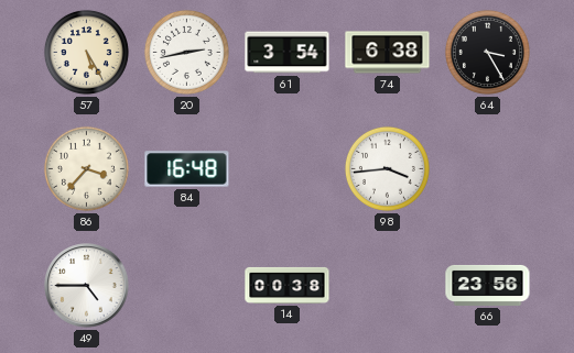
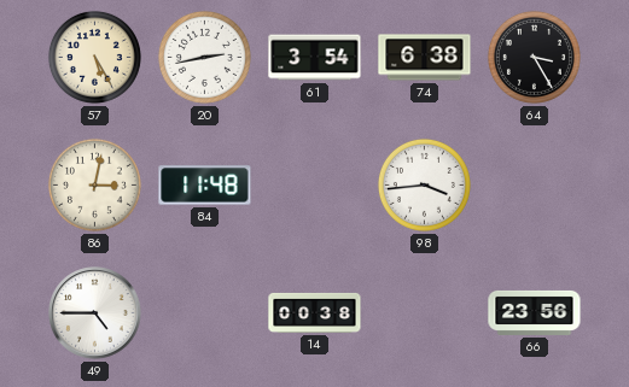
86: 3:37 -> 3:02 (94, 184)
84: 16:48 -> 11:48 (205, 186)
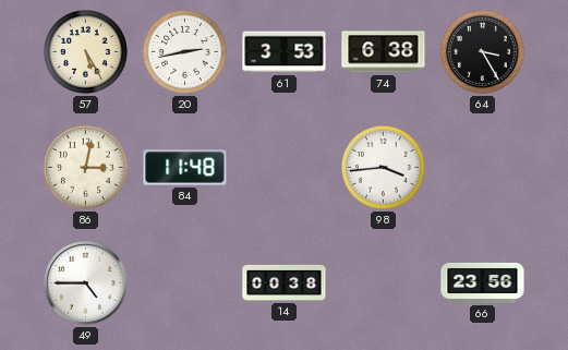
61: 3:54 -> 3:53 (285, 52)
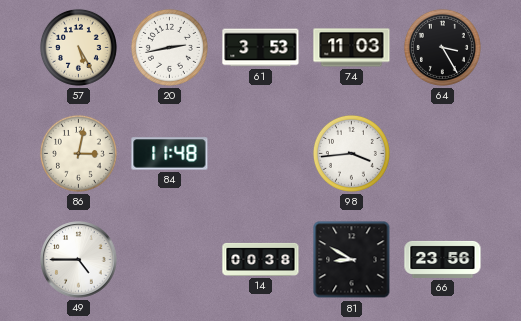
74: 6:38 -> 11:03 (352, 48)
81: none -> 8:50 (352, 260)
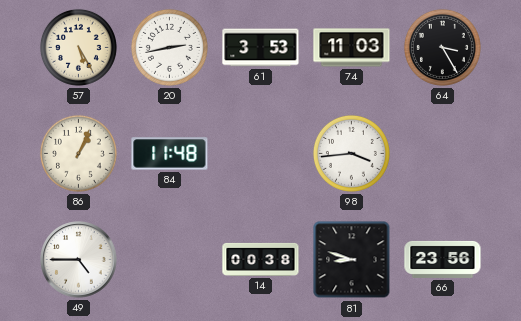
86: 3:02 -> 1:04 (78, 153)
81: 8:50 -> 8:48 (352, 260)
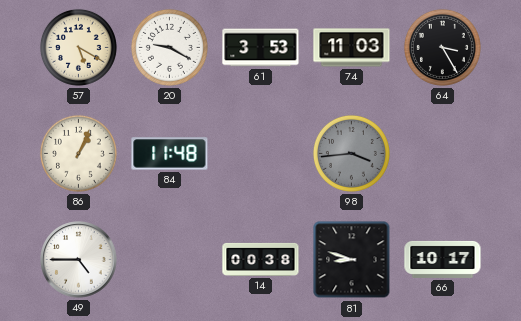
57: 5:25 -> 5:20 (78, 47)
20: 2:43 -> 9:20 (169, 47)
98 dial: white -> grey (351, 153)
66: 23:56 -> 10:17 (443, 259)
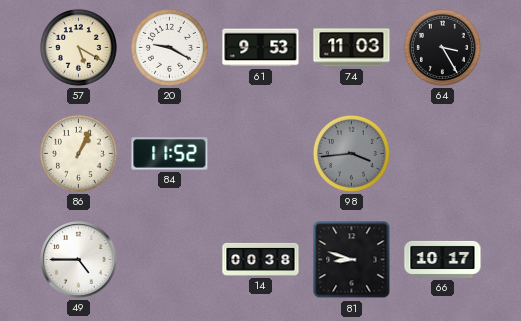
61: 3:53 -> 9:53 (261, 48)
84: 11:48 -> 11:52 (170, 154)
